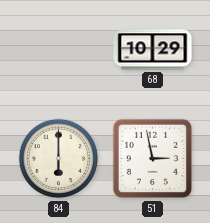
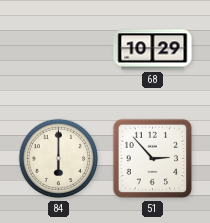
51: 2:58 -> 2:53 (153, 159)
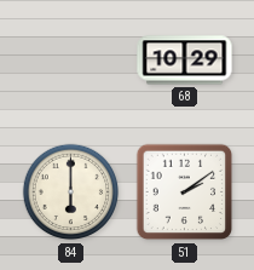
51: 2:53 -> 2:09 (185, 193)
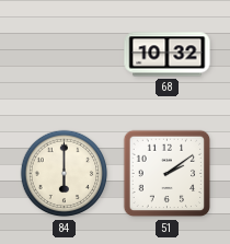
68: 10:29 -> 10:32 (168, 55)
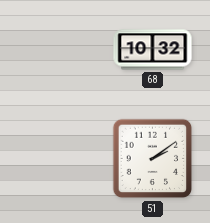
84: 6:00 -> none (65, 174)
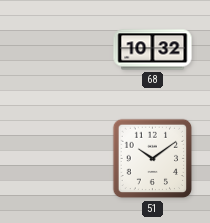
51: 2:09 -> 10:09 (153, 159)
